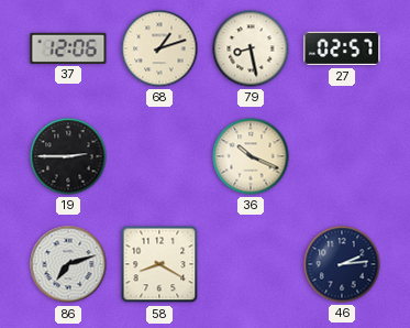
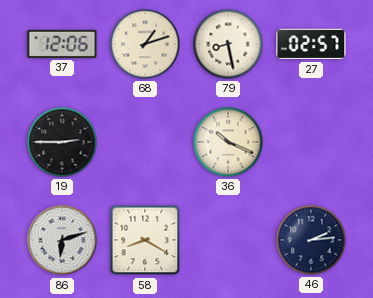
86: 7:12 -> 6:12 (62, 240)
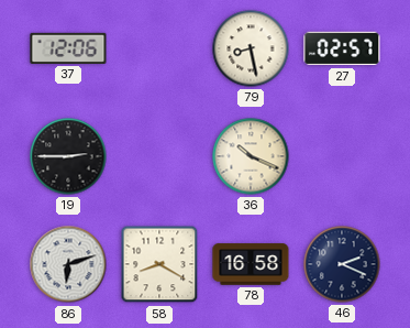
68: 1:12 -> none (145, 44)
78: none -> 16:58 (251, 264)
46: 2:14 -> 2:19 (342, 264)
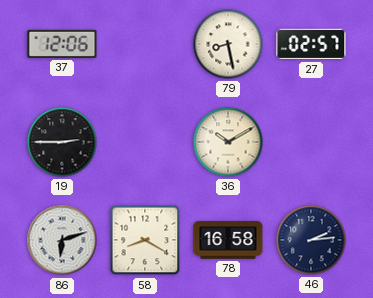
36: 10:19 -> 10:10 (228, 142)
46: 2:19 -> 2:14 (311, 240)
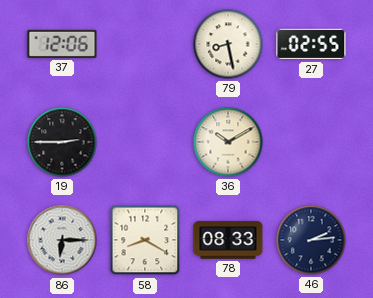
27: 02:57 -> 02:55 (311, 44)
86: 6:12 -> 6:15 (62, 240)
78: 16:58 -> 08:33 (228, 240)
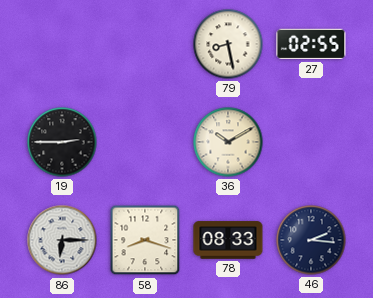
37: 12:06 -> none (62, 44)
58: 8:20 -> 8:18 (145, 240)
46: 2:14 -> 2:16 (311, 240)
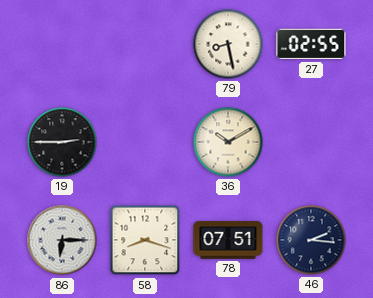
78: 08:33 -> 07:51 (228, 240)
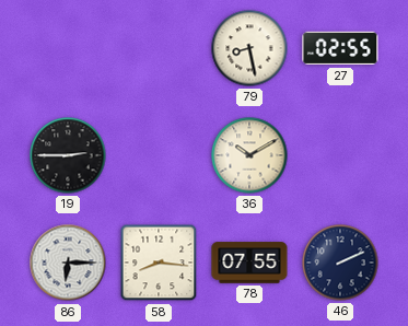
58: 8:18 -> 8:16 (159, 263)
78: 07:51 -> 07:55 (249, 263)
46: 2:16 -> 2:11 (340, 263)
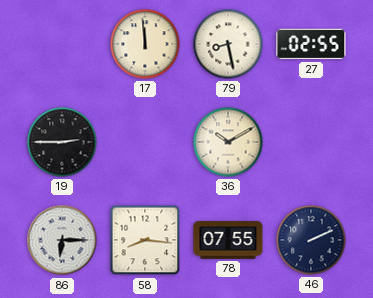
17: none -> 11:59 (145, 44)
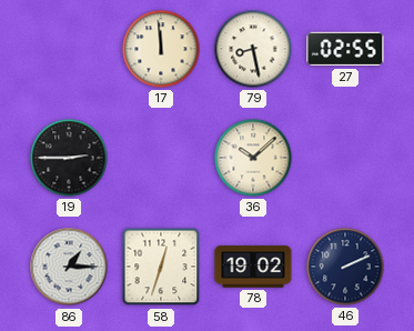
36: 10:10 -> 10:08 (253, 158)
86: 6:15 -> 1:15 (69, 267)
58: 8:16 -> 12:33 (161, 267)
78: 07:55 -> 19:02 (253, 267)
